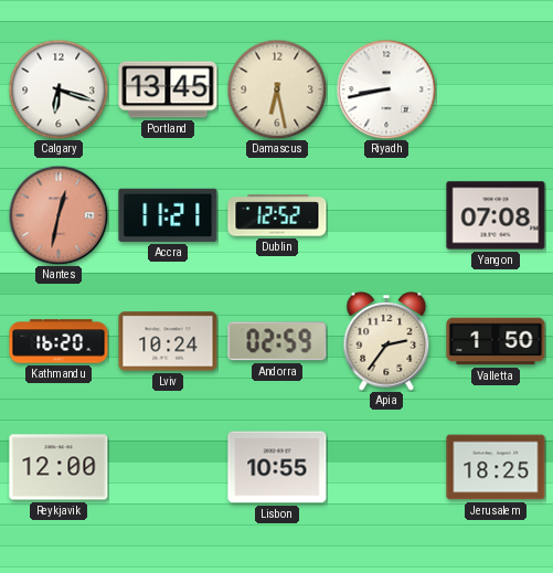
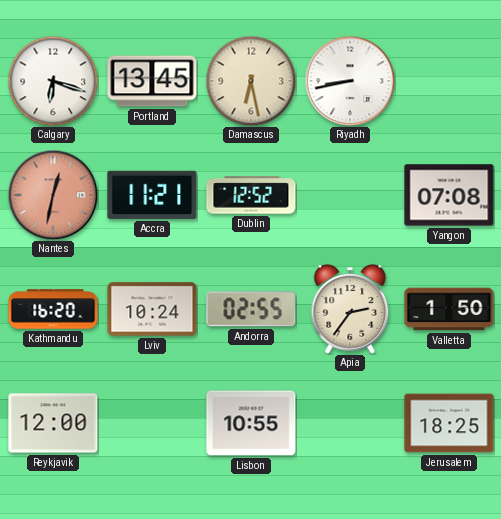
Andorra: 02:59 -> 02:55 (251, 309)
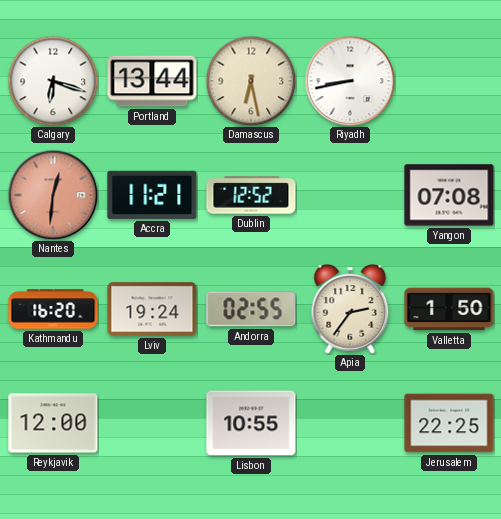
Portland: 13:45 -> 13:44 (152, 81)
Nantes: 12:32 -> 12:31 (53, 195)
Lviv: 10:24 -> 19:24 (152, 309)
Jerusalem: 18:25 -> 22:25 (449, 423)
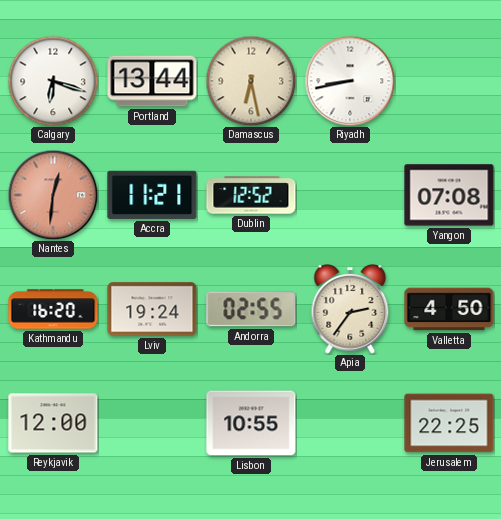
Valletta: 1:50 -> 4:50 (449, 309)
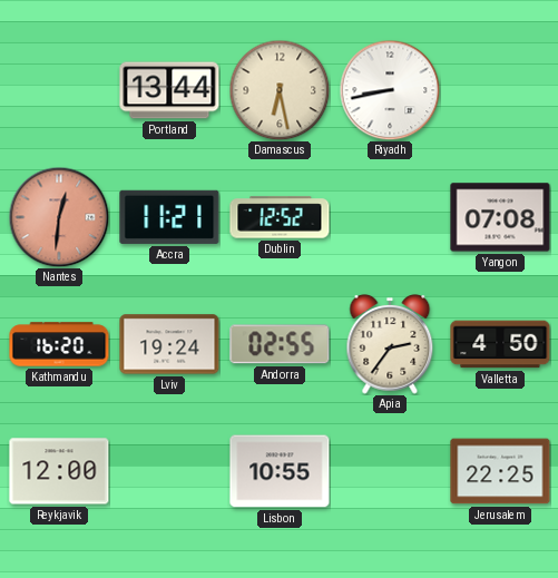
Calgary: 6:18 -> none (53, 81)
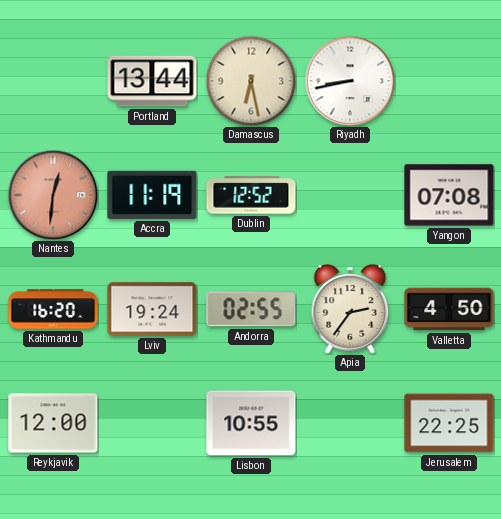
Accra: 11:21 -> 11:19 (152, 195)
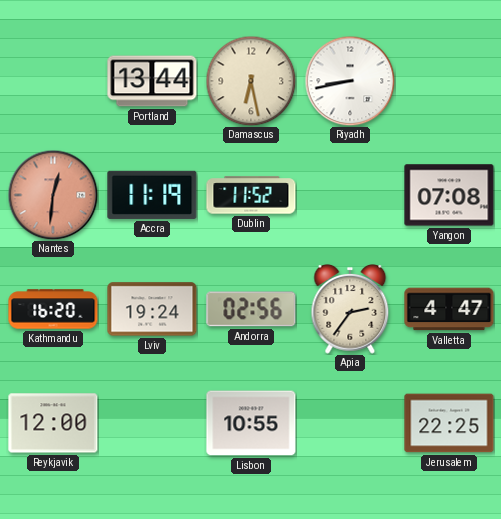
Dublin: 12:52 -> 11:52 (251, 195)
Andorra: 02:55 -> 02:56 (251, 309)
Valletta: 4:50 -> 4:47 (449, 309)
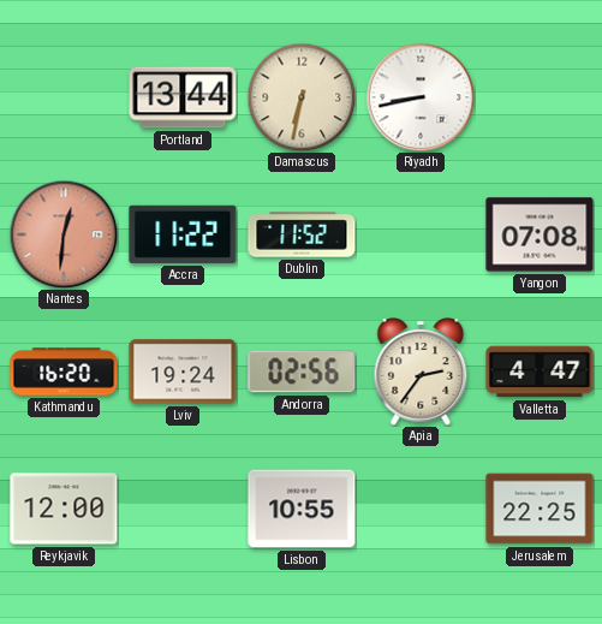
Damascus: 6:28 -> 6:32 (302, 97)
Accra: 11:19 -> 11:22 (183, 234)
